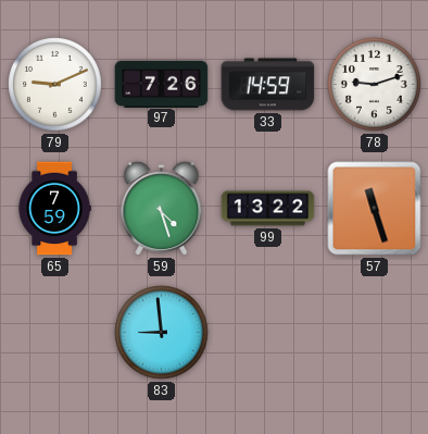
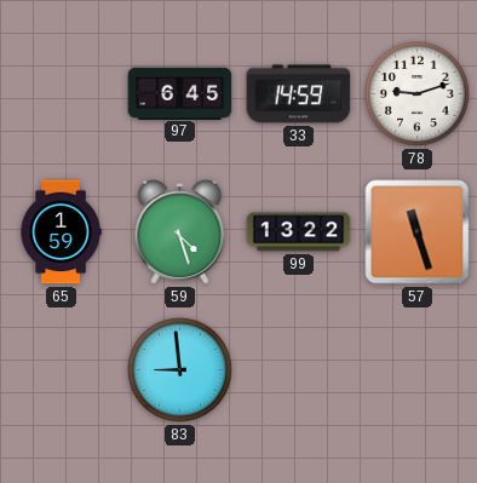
79: 9:11 -> none (55, 85)
97: 7:26 -> 6:45 (180, 93)
65: 7:59 -> 1:59 (61, 232)
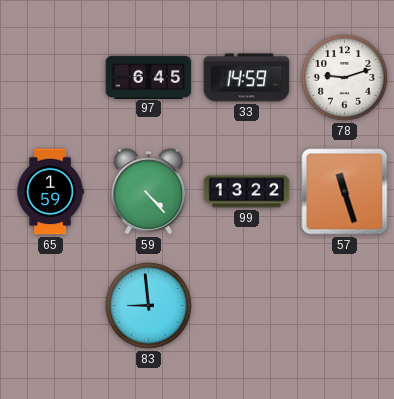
59: 4:27 -> 4:23 (149, 192)
